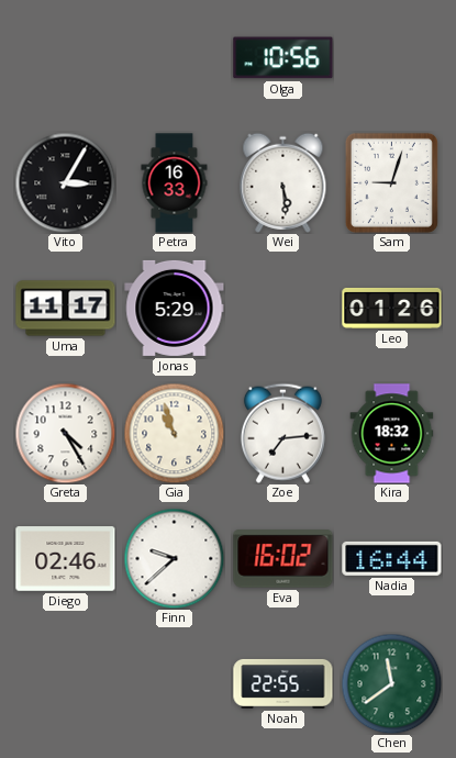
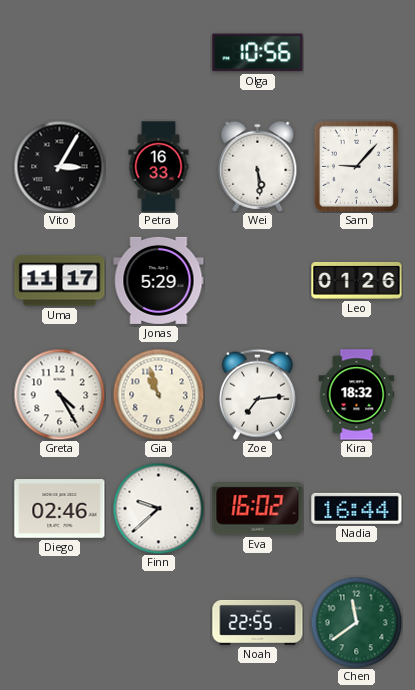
Sam: 9:03 -> 9:07 (356, 166)
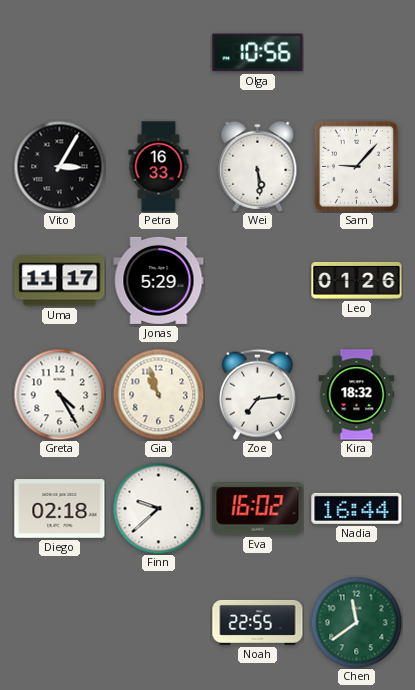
Diego: 02:46 -> 02:18 (60, 509)
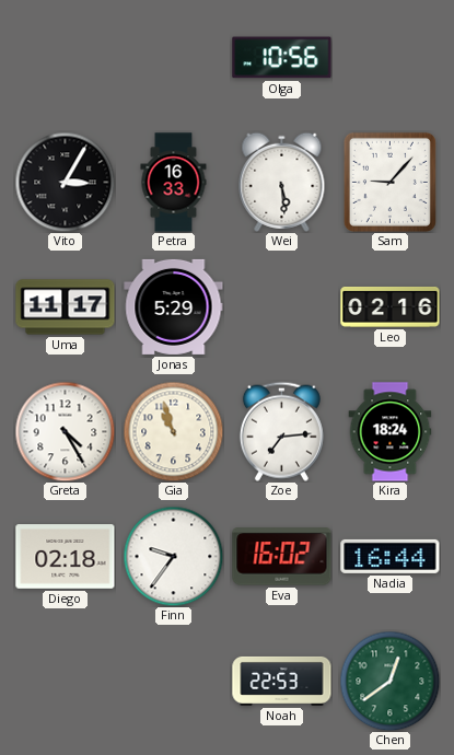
Leo: 01:26 -> 02:16 (391, 306)
Kira: 18:32 -> 18:24 (391, 432)
Finn: 9:38 -> 9:36 (173, 556)
Noah: 22:55 -> 22:53 (282, 681)
Chen: 11:39 -> 12:39 (389, 681)
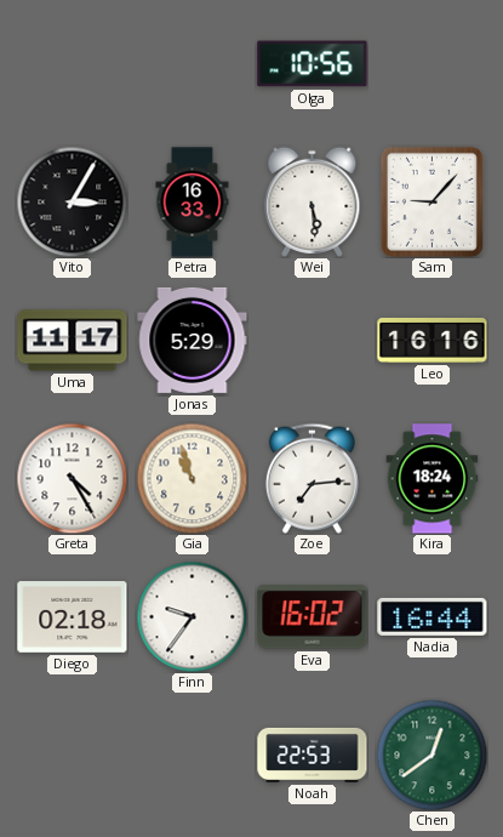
Leo: 02:16 -> 16:16 (433, 340)
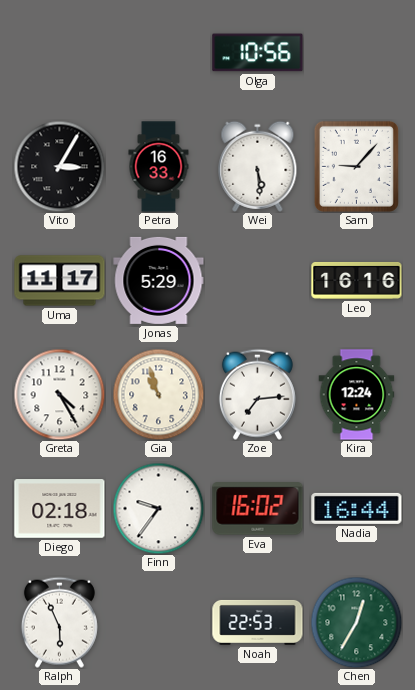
Kira: 18:24 -> 12:24 (357, 395)
Ralph: none -> 5:56 (59, 622)
Chen: 12:39 -> 12:35 (356, 622)
